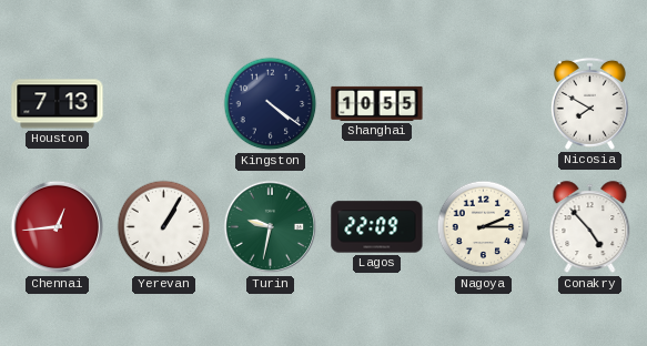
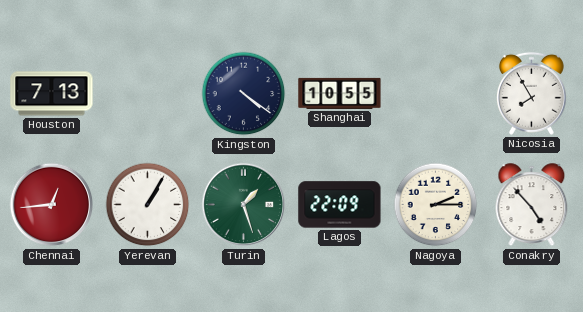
Nicosia: 7:50 -> 7:55 (531, 93)
Turin: 9:32 -> 1:27 (244, 205)
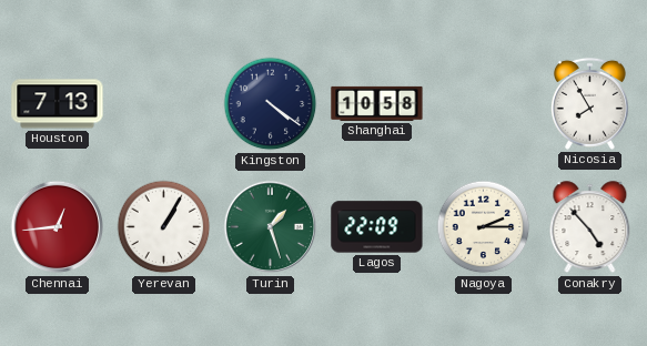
Shanghai: 10:55 -> 10:58 (377, 103)
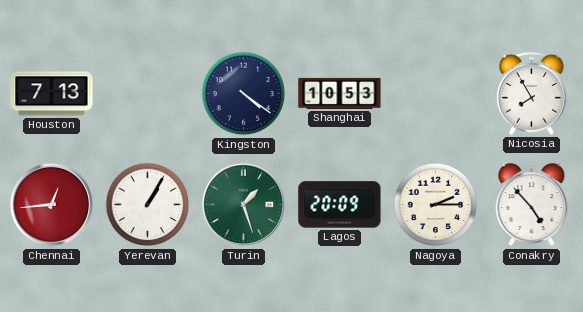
Shanghai: 10:58 -> 10:53 (340, 93)
Lagos: 22:09 -> 20:09 (340, 205)
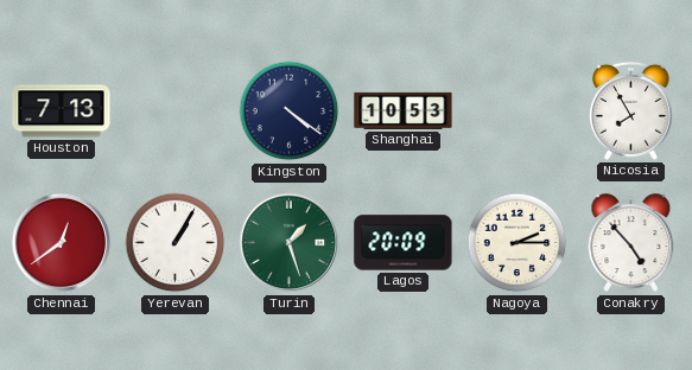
Chennai: 12:44 -> 12:39 (62, 243)
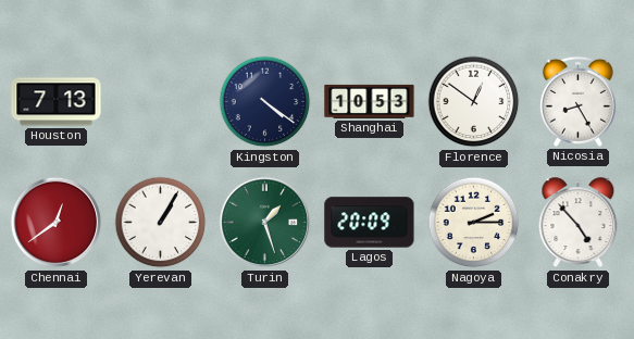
Florence: none -> 12:51 (474, 102)
Nicosia: 7:55 -> 8:25 (577, 101)
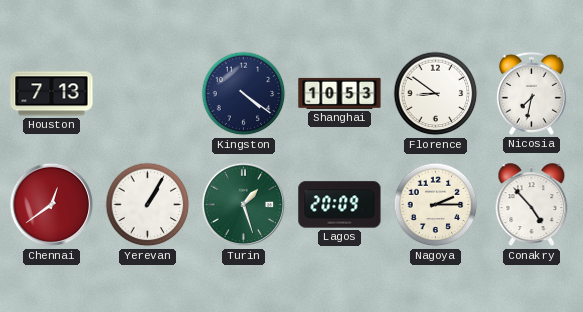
Florence: 12:51 -> 8:51 (436, 94)
Nicosia: 8:25 -> 7:32 (531, 93)
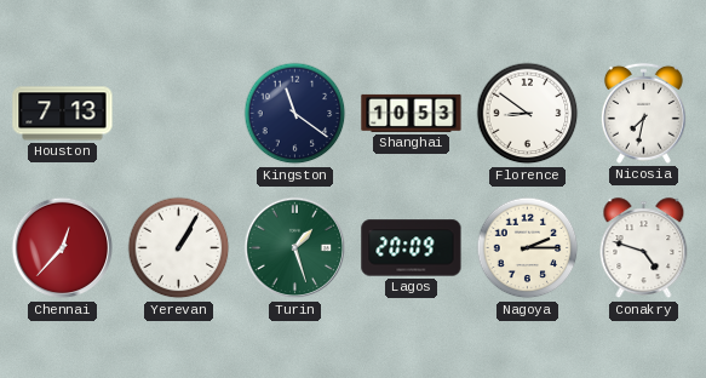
Kingston: 4:21 -> 11:21 (295, 114)
Chennai: 12:39 -> 12:37 (63, 248)
Conakry: 4:53 -> 4:48 (644, 248)
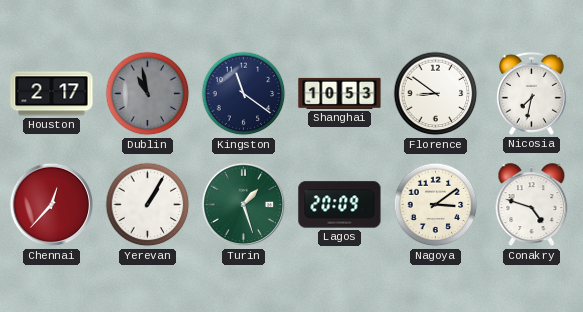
Houston: 7:13 -> 2:17 (52, 94)
Dublin: none -> 10:58 (148, 94)
Nagoya: 2:15 -> 3:09 (436, 205)
